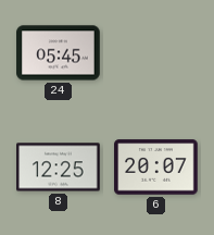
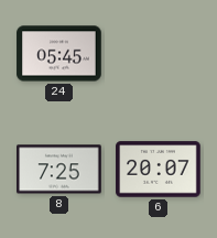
8: 12:25 -> 7:25 (59, 170)
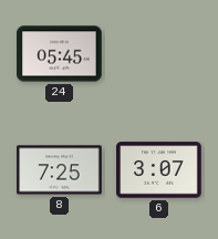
6: 20:07 -> 3:07 (159, 170)
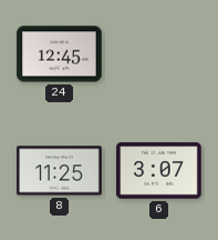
24: 05:45 -> 12:45 (60, 54)
8: 7:25 -> 11:25 (60, 171)
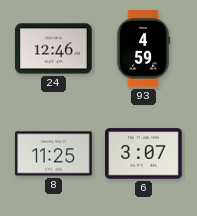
24: 12:45 -> 12:46 (54, 49)
93: none -> 4:59 (143, 49)
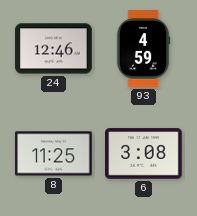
6: 3:07 -> 3:08 (144, 154)
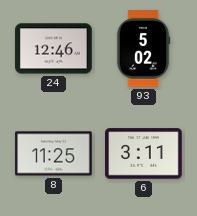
93: 4:59 -> 5:02 (143, 49)
6: 3:08 -> 3:11 (144, 154)
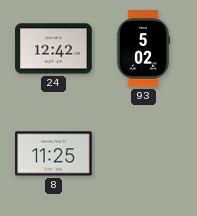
24: 12:46 -> 12:42 (54, 49)
6: 3:11 -> none (144, 154)
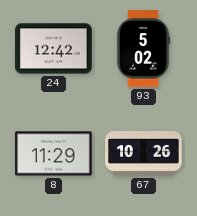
8: 11:25 -> 11:29 (54, 154)
67: none -> 10:26 (144, 154)
